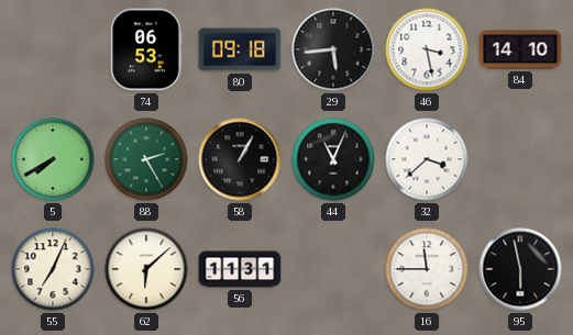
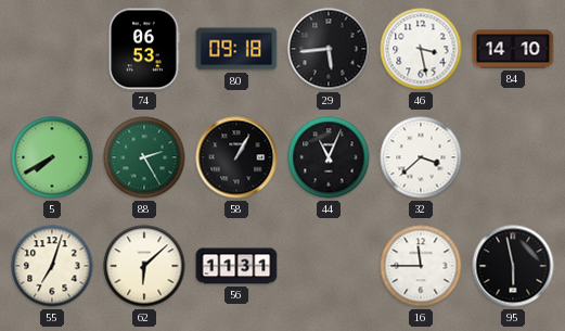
55: 7:04 -> 7:03 (52, 266)
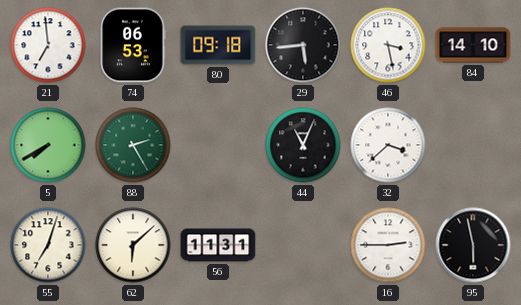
21: none -> 6:59 (48, 45)
58: 1:05 -> none (236, 157)
16: 11:45 -> 2:45 (388, 245)
